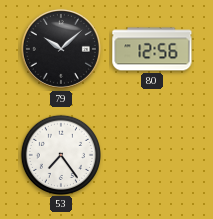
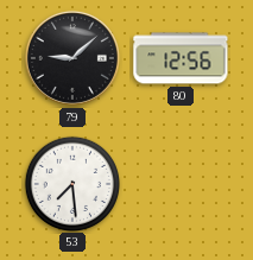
79: 10:08 -> 9:08 (72, 58)
53: 7:24 -> 7:29 (71, 183)
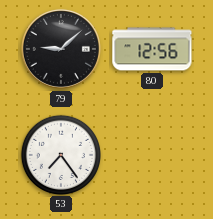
53: 7:29 -> 7:24 (60, 154)
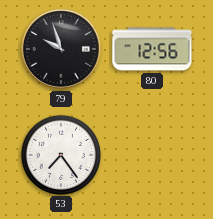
79: 9:08 -> 9:57 (61, 49)
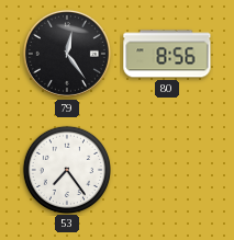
79: 9:57 -> 12:24 (67, 54)
80: 12:56 -> 8:56 (167, 54)
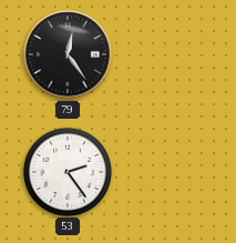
80: 8:56 -> none (167, 54)
53: 7:24 -> 2:24 (66, 171)
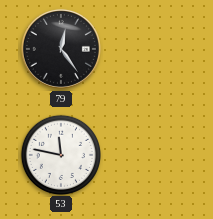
53: 2:24 -> 11:47 (60, 154)
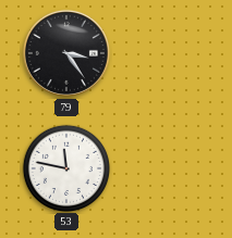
79: 12:24 -> 3:24 (66, 53)
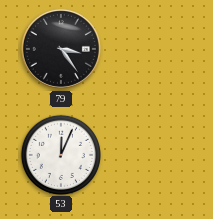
53: 11:47 -> 12:04 (60, 154)
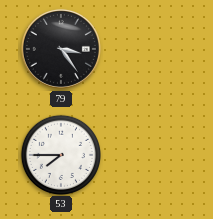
53: 12:04 -> 7:45 (60, 154)
